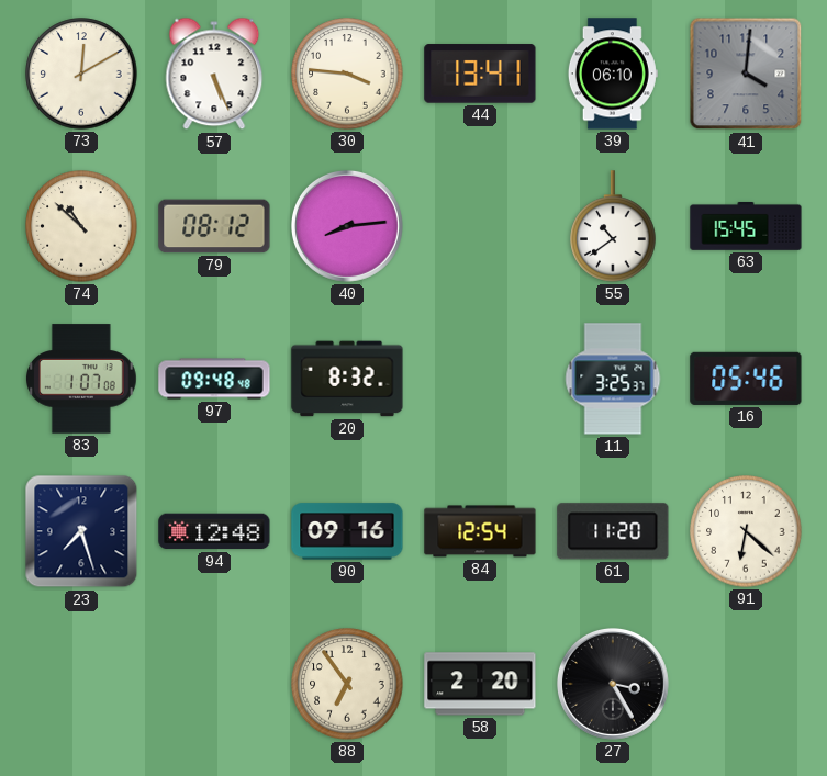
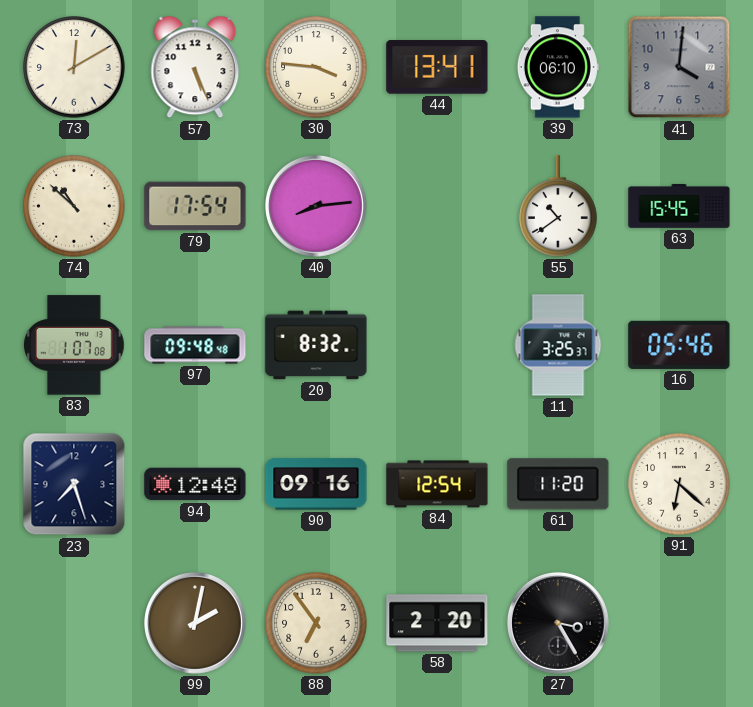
79: 08:12 -> 17:54 (195, 206)
99: none -> 2:02 (195, 623)
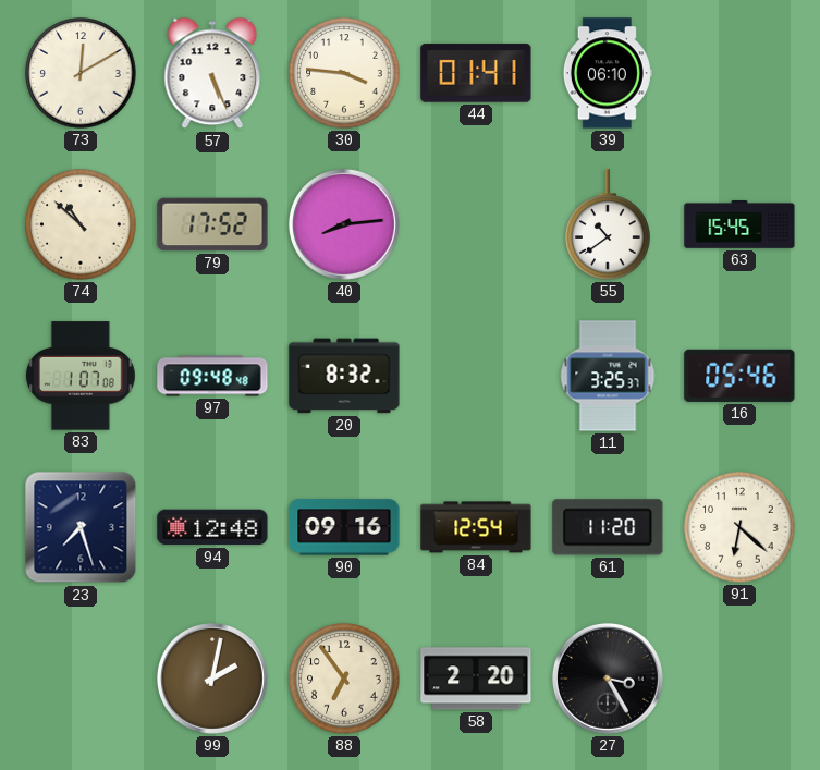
44: 13:41 -> 01:41 (476, 73)
41: 4:01 -> none (679, 67)
79: 17:54 -> 17:52 (212, 224)
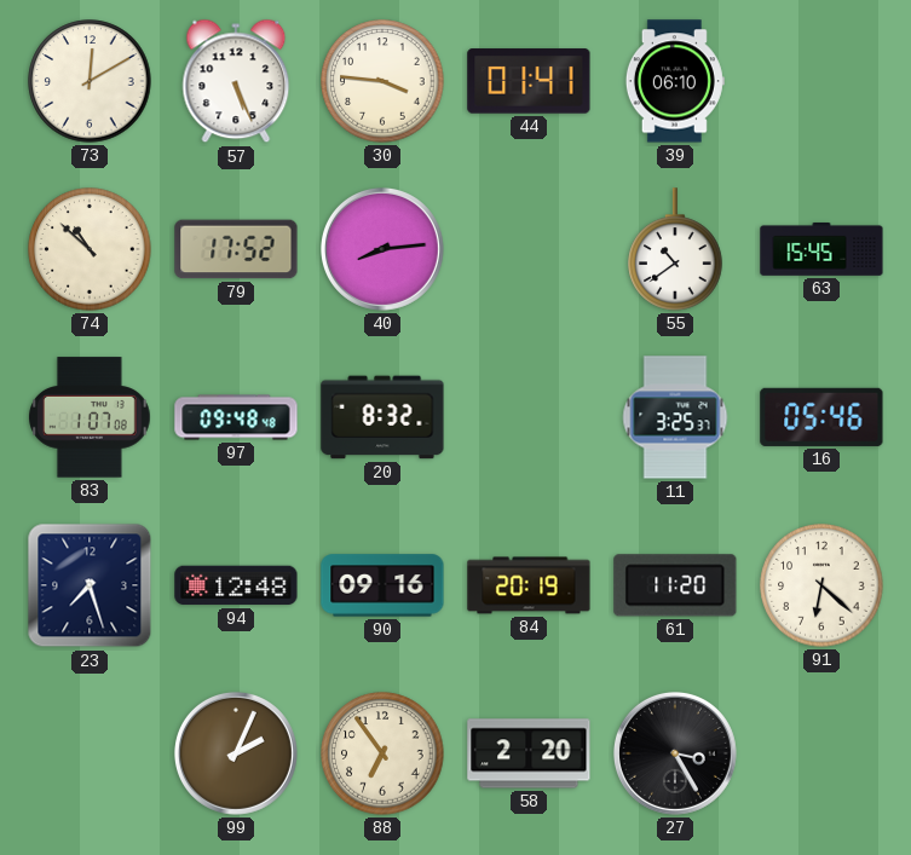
84: 12:54 -> 20:19 (529, 585)
99: 2:02 -> 2:04 (236, 753)
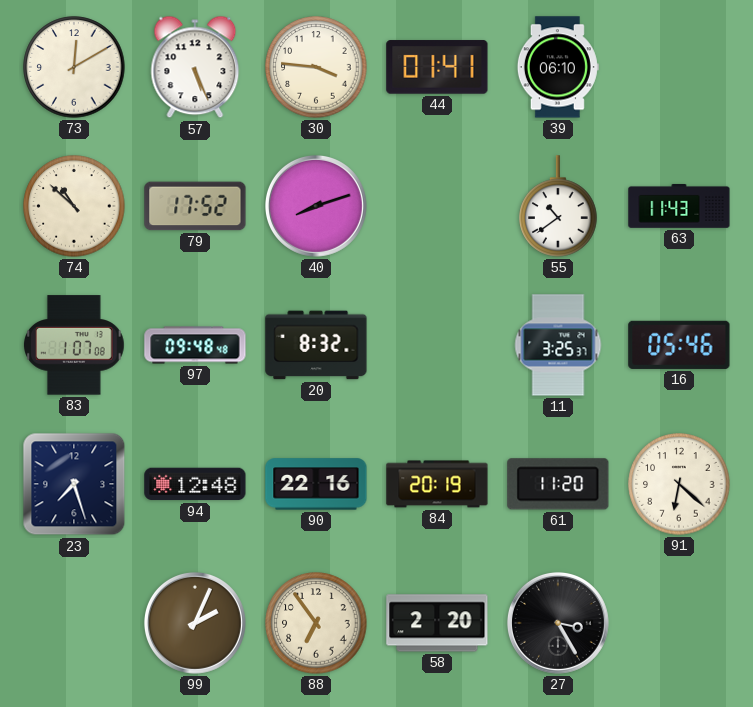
40: 8:14 -> 8:12 (316, 206)
63: 15:45 -> 11:43 (679, 206)
90: 09:16 -> 22:16 (316, 484)
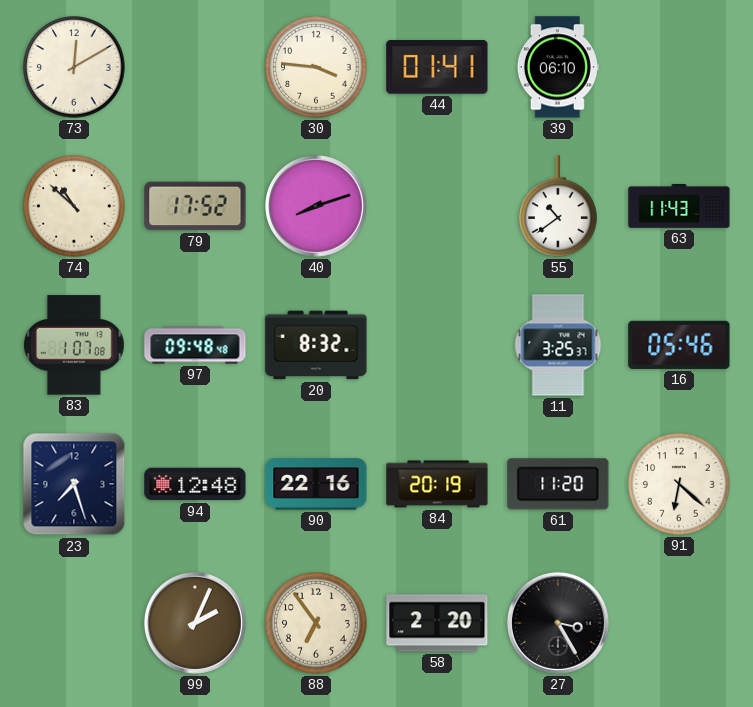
57: 5:26 -> none (195, 67)
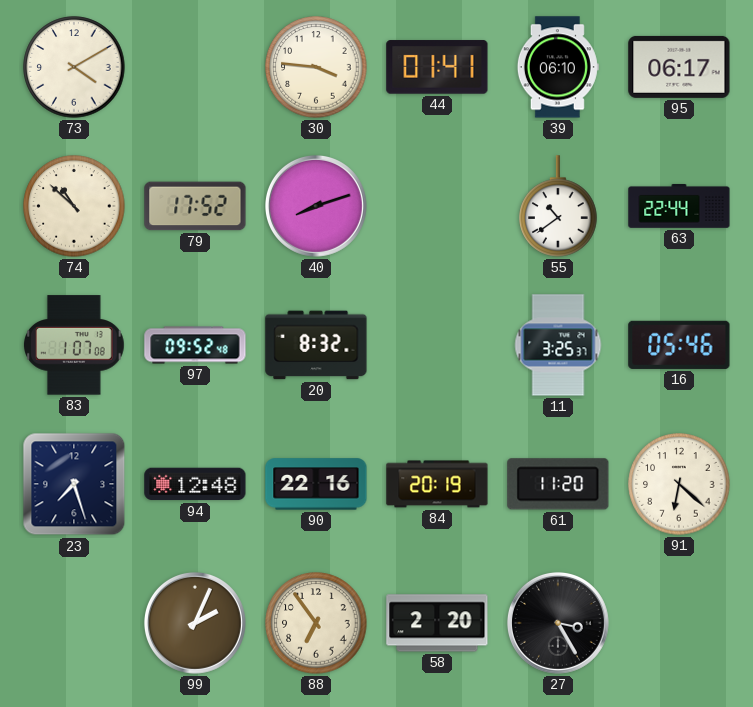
73: 12:10 -> 4:10 (74, 67)
95: none -> 06:17 (679, 67)
63: 11:43 -> 22:44 (679, 206)
97: 09:48 -> 09:52 (195, 345)
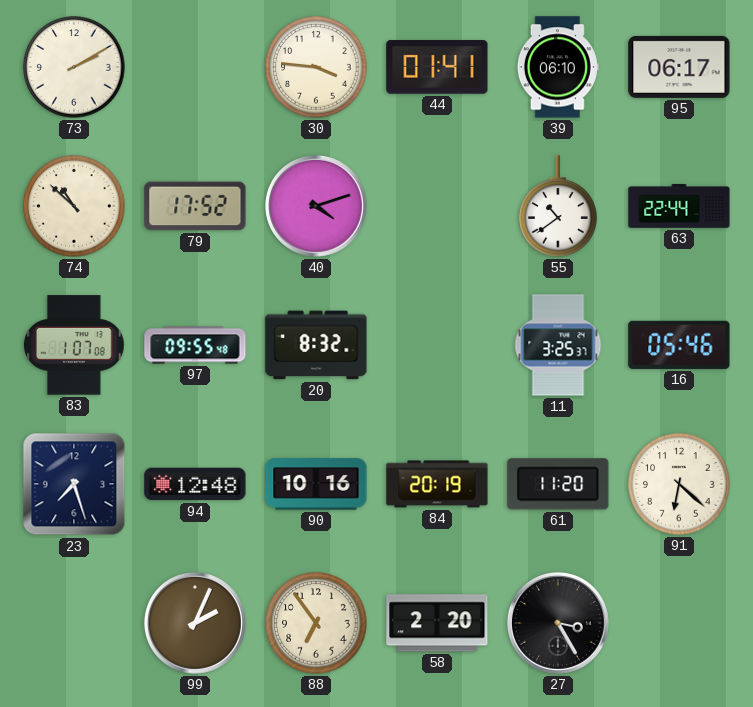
73: 4:10 -> 2:10 (74, 67)
40: 8:12 -> 4:12 (316, 206)
97: 09:52 -> 09:55 (195, 345)
90: 22:16 -> 10:16 (316, 484)
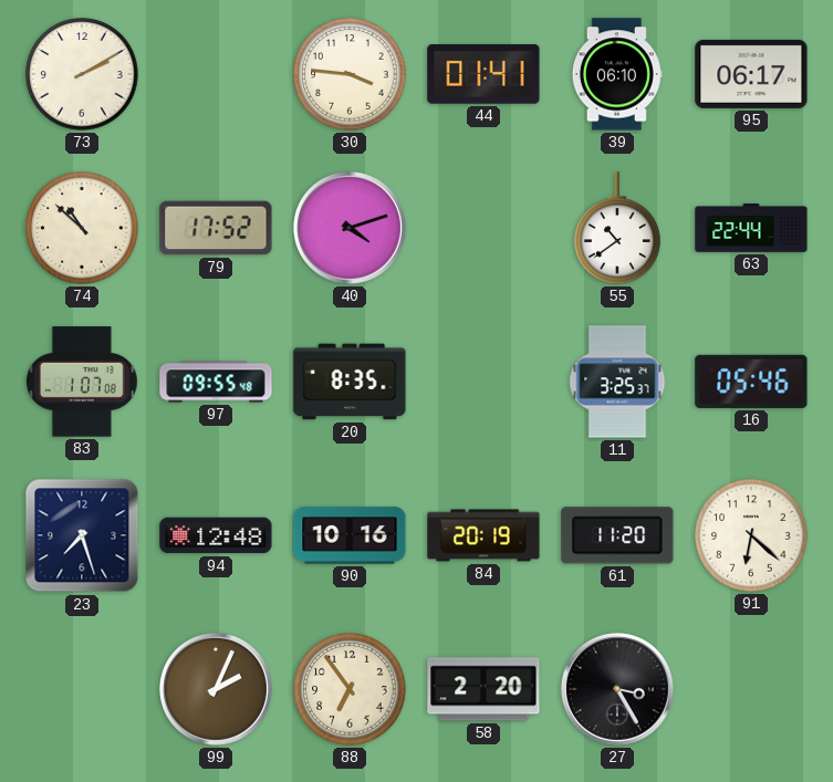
20: 8:32 -> 8:35 (350, 382)
